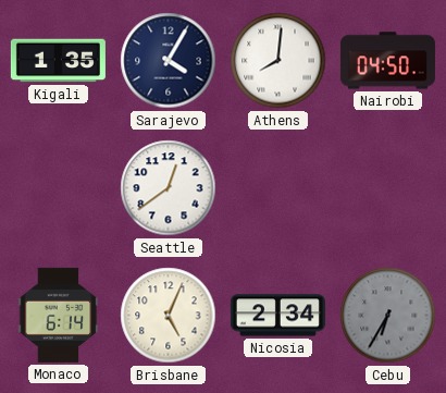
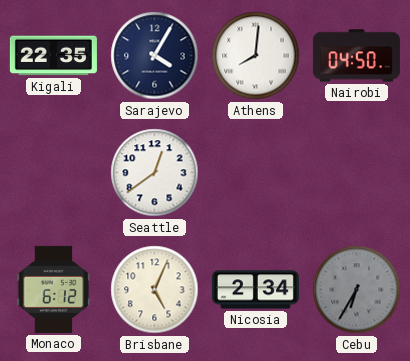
Kigali: 1:35 -> 22:35 (53, 56)
Monaco: 6:14 -> 6:12 (54, 289)
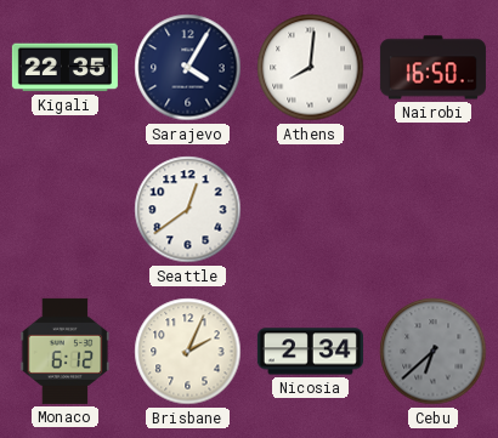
Nairobi: 04:50 -> 16:50 (432, 68)
Brisbane: 5:04 -> 2:04 (188, 352)
Cebu: 6:35 -> 6:38 (434, 352)
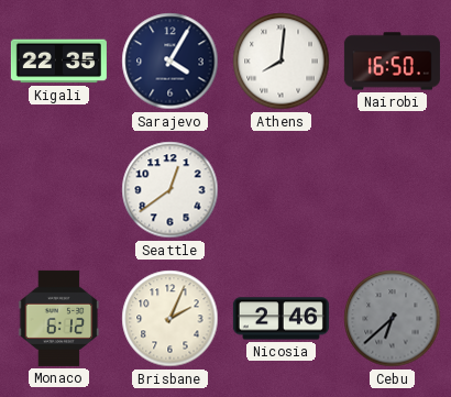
Nicosia: 2:34 -> 2:46 (280, 319)
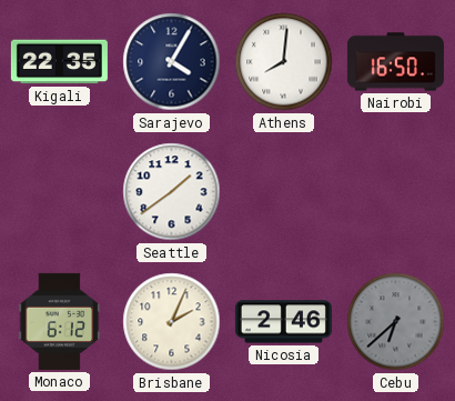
Seattle: 12:39 -> 1:39 (172, 192)
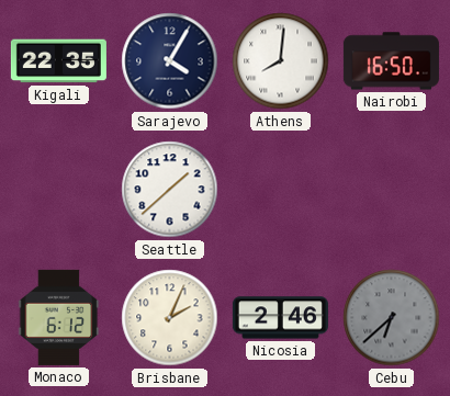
Seattle: 1:39 -> 1:38 (170, 190)
